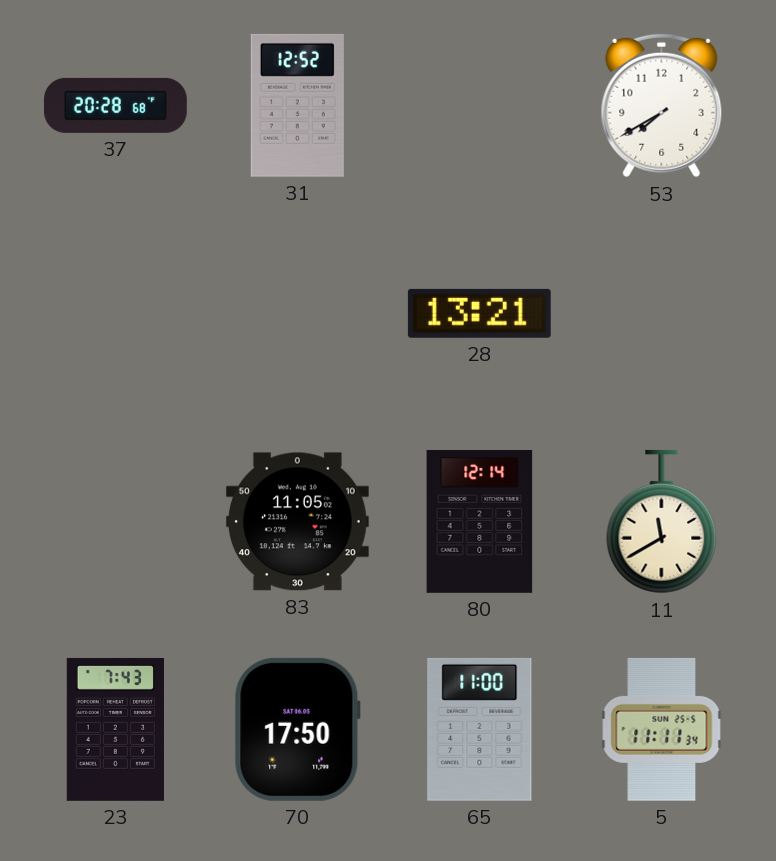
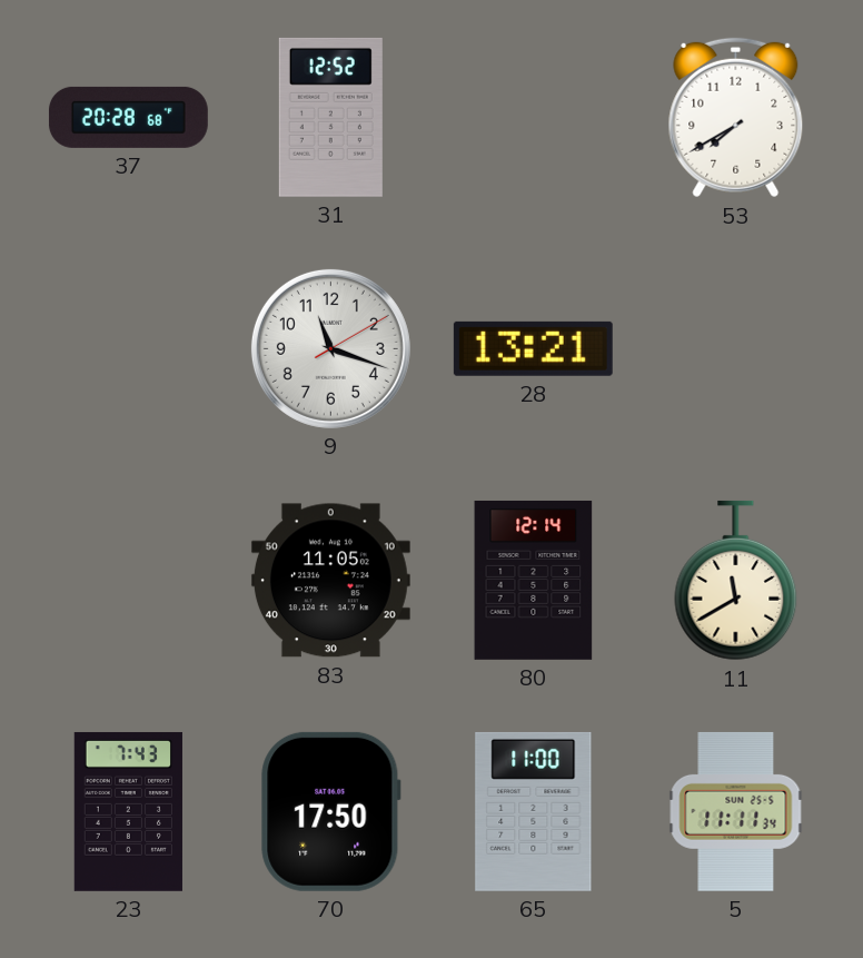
9: none -> 11:18 (330, 348)
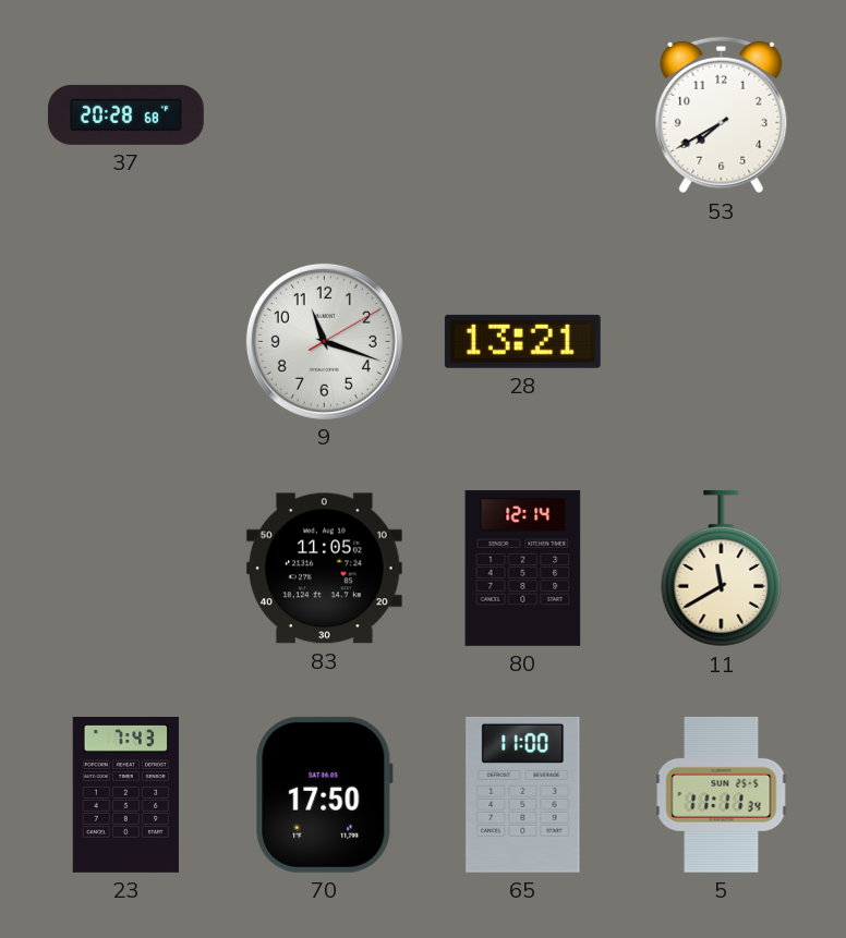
31: 12:52 -> none (330, 117)
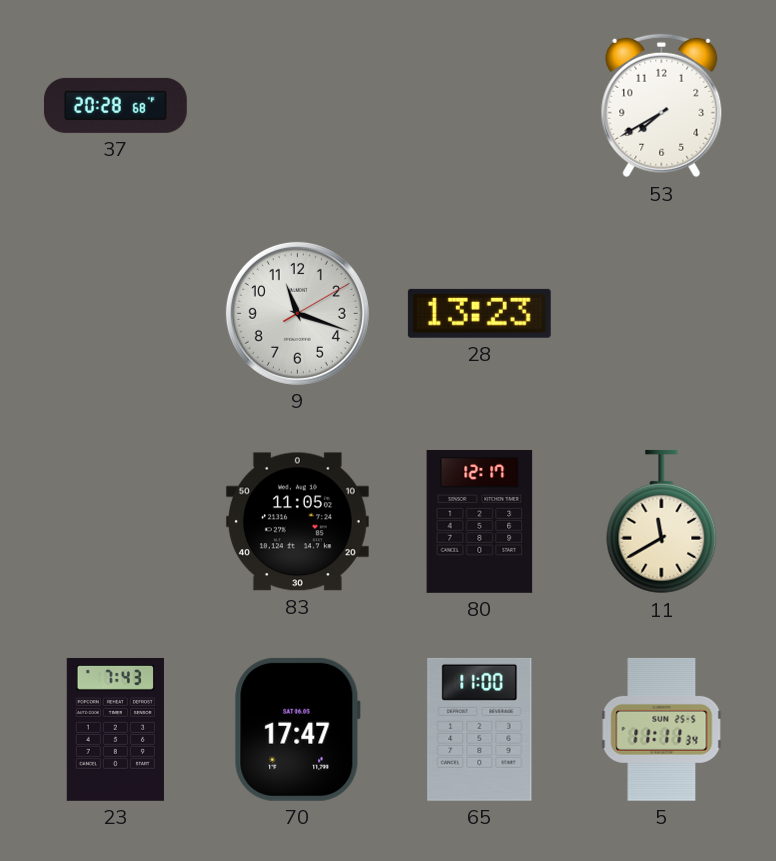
28: 13:21 -> 13:23 (479, 313)
80: 12:14 -> 12:17 (480, 521)
70: 17:50 -> 17:47 (298, 729)
